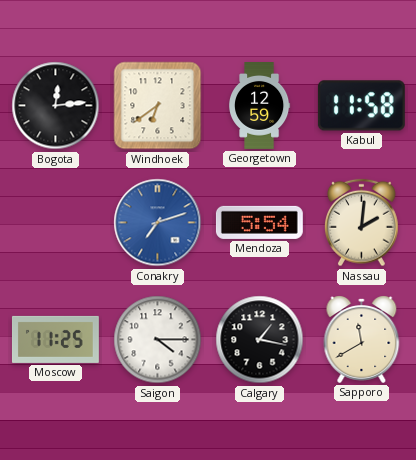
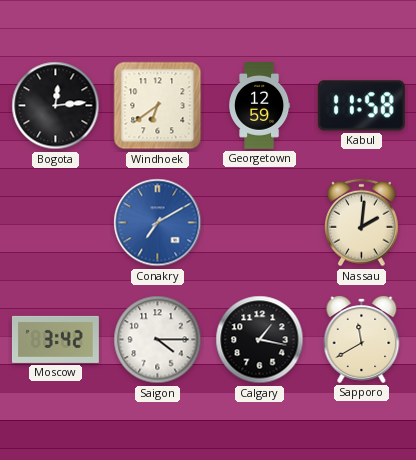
Conakry: 7:12 -> 7:10 (158, 223)
Mendoza: 5:54 -> none (259, 222)
Moscow: 11:25 -> 3:42 (55, 339)
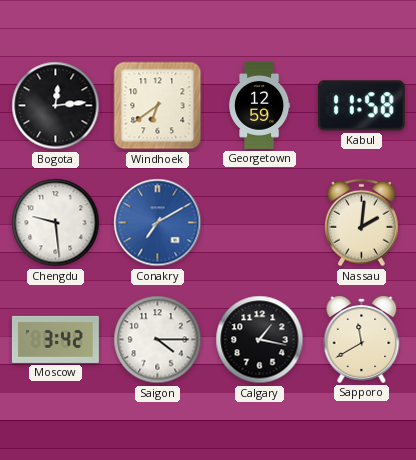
Chengdu: none -> 9:29 (56, 223)
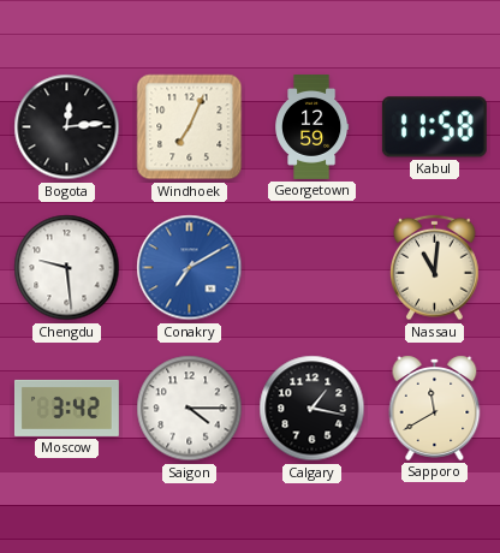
Windhoek: 6:39 -> 7:04 (190, 127)
Nassau: 2:01 -> 11:01 (435, 268)
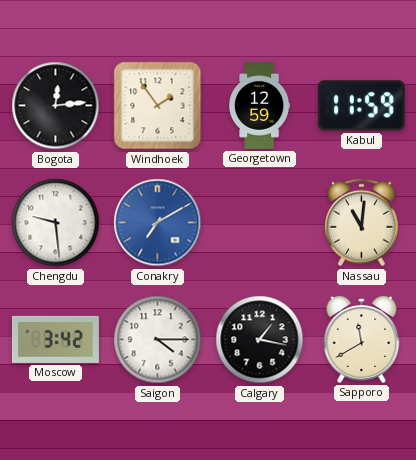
Windhoek: 7:04 -> 1:54 (158, 106)
Kabul: 11:58 -> 11:59 (361, 106)
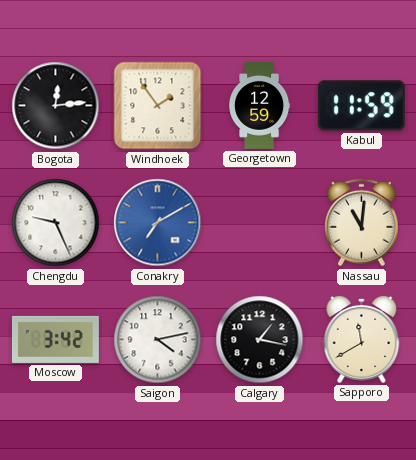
Chengdu: 9:29 -> 9:26 (56, 223)
Saigon: 4:15 -> 4:13 (158, 340)
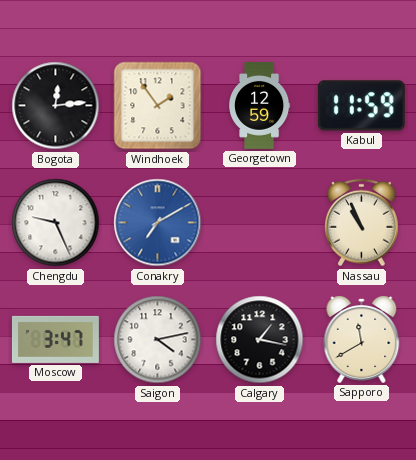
Nassau: 11:01 -> 10:56 (362, 223)
Moscow: 3:42 -> 3:47 (55, 339)
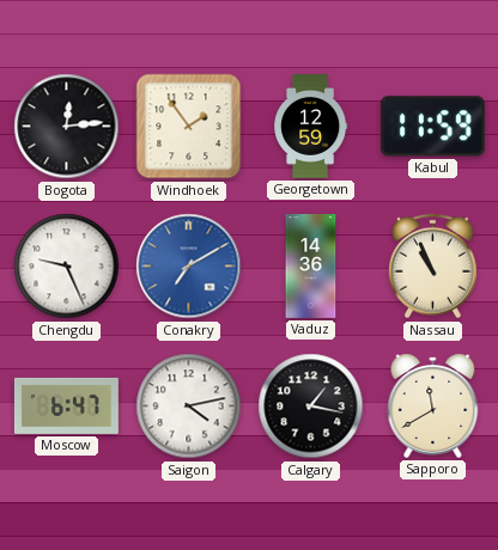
Vaduz: none -> 14:36 (311, 267)
Moscow: 3:47 -> 6:47 (66, 405)
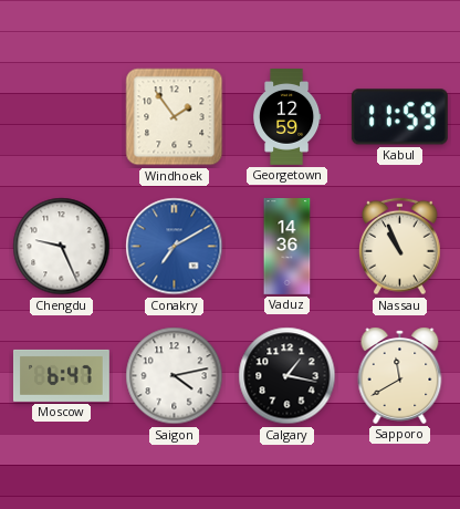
Bogota: 12:14 -> none (67, 127)
